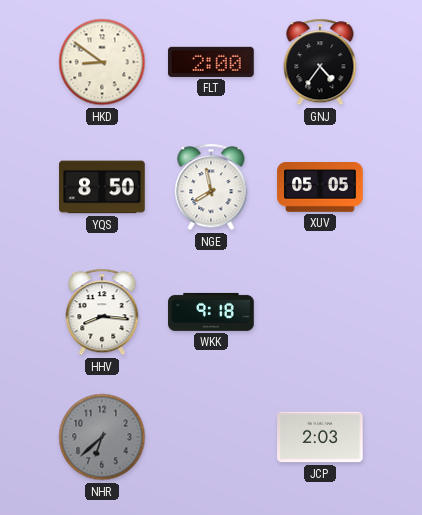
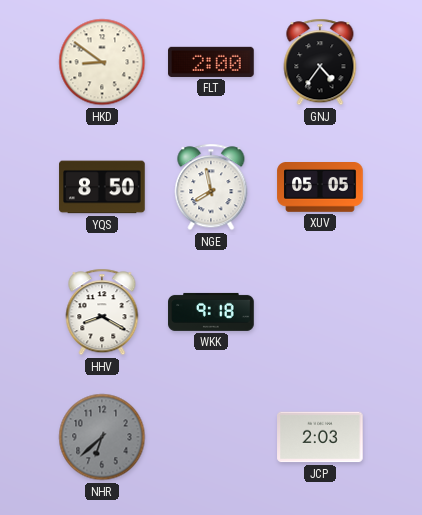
HHV: 8:16 -> 8:20 (102, 312)
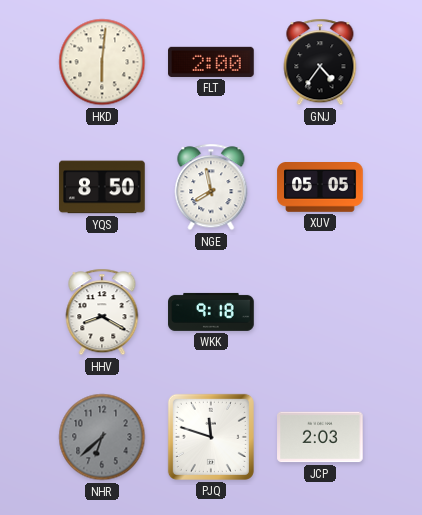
HKD: 8:51 -> 6:01 (102, 62)
PJQ: none -> 11:48 (211, 437)
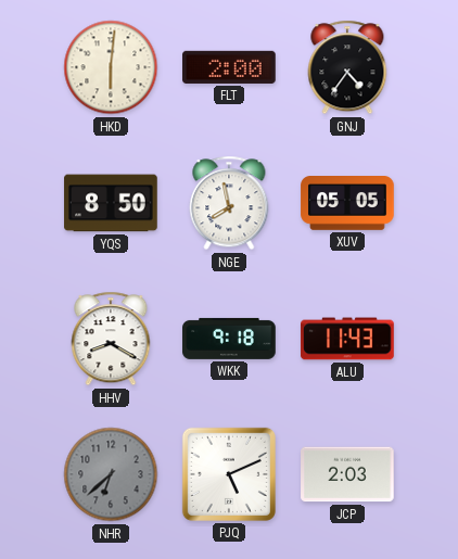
ALU: none -> 11:43 (347, 339)
PJQ: 11:48 -> 5:11 (229, 474)
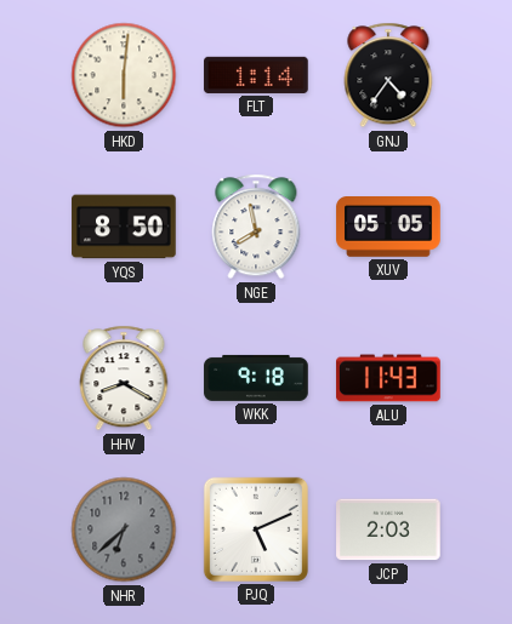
FLT: 2:00 -> 1:14 (256, 75)
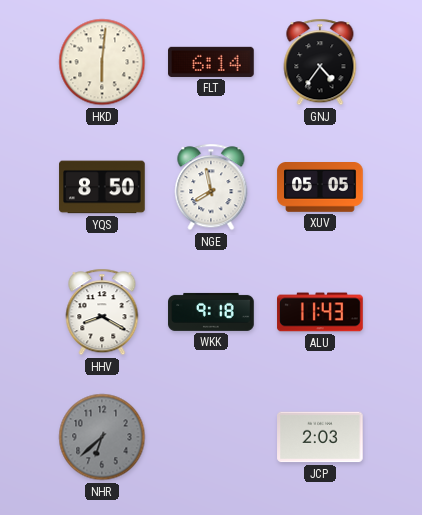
FLT: 1:14 -> 6:14 (211, 62)
PJQ: 5:11 -> none (256, 529)
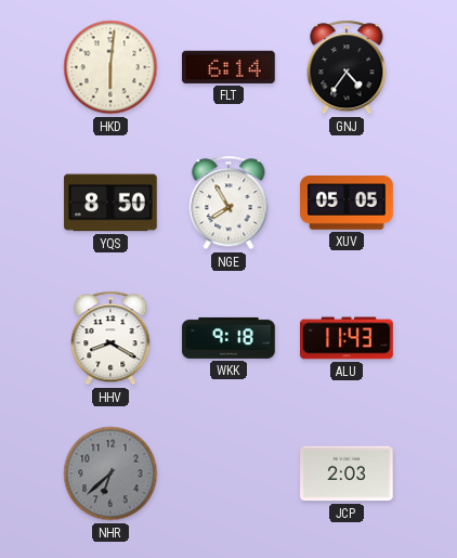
NGE: 7:58 -> 7:55 (228, 203)
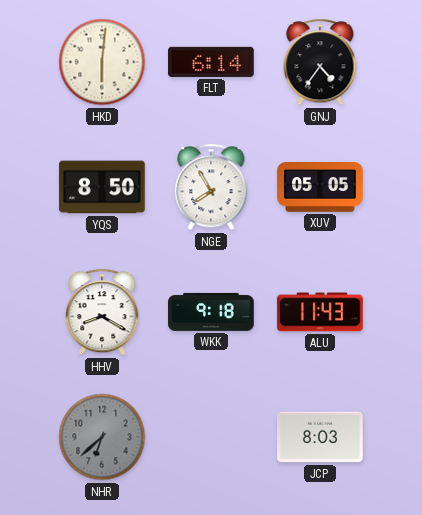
JCP: 2:03 -> 8:03 (320, 437)
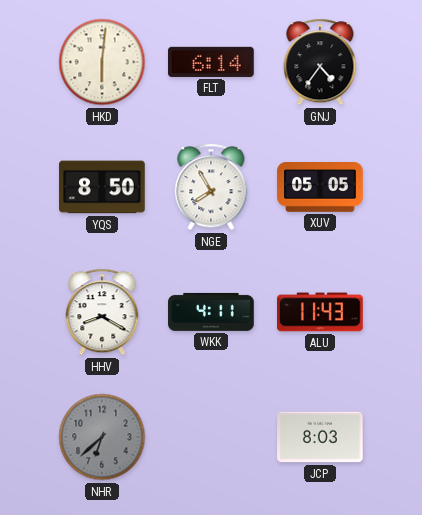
WKK: 9:18 -> 4:11 (211, 312)
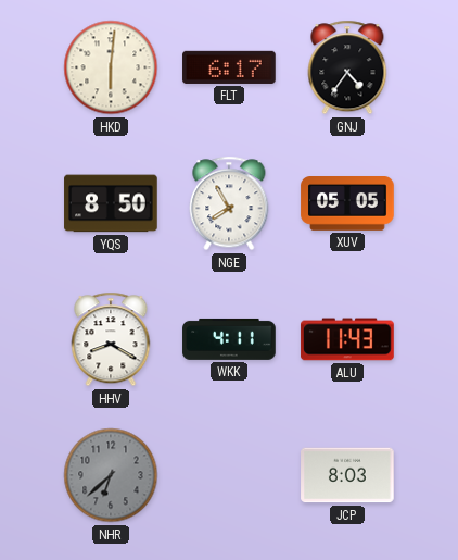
FLT: 6:14 -> 6:17 (229, 67)
